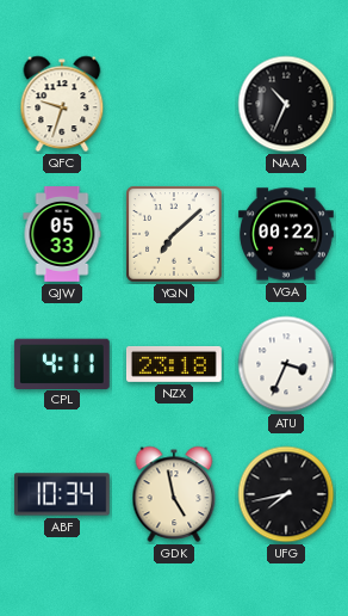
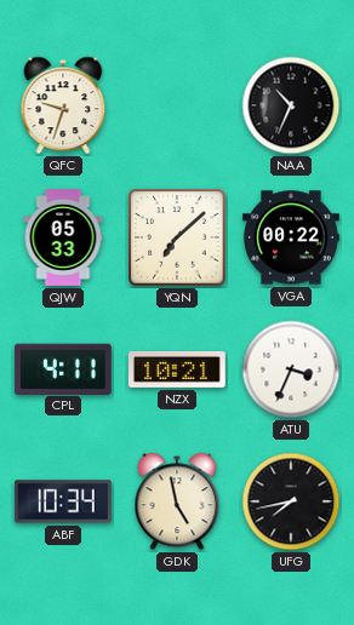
NZX: 23:18 -> 10:21 (177, 369)
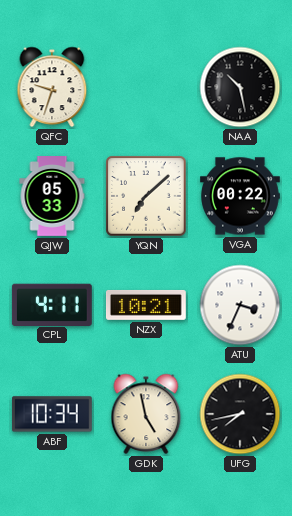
NAA: 10:34 -> 10:28 (240, 87)
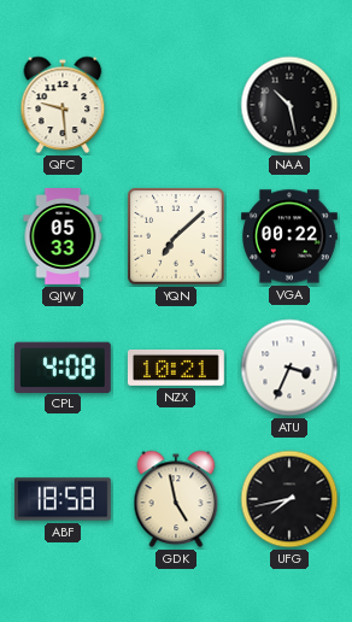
QFC: 9:33 -> 9:29 (63, 105)
CPL: 4:11 -> 4:08 (63, 366)
ABF: 10:34 -> 18:58 (64, 499)
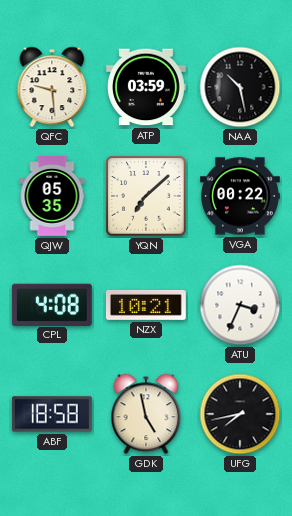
ATP: none -> 03:59 (146, 87)
QJW: 05:33 -> 05:35 (52, 197)
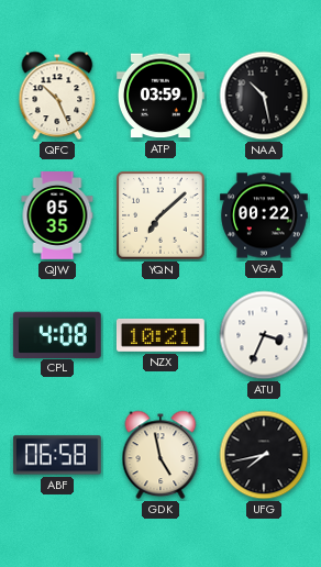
QFC: 9:29 -> 10:26 (57, 96)
ABF: 18:58 -> 06:58 (58, 455)
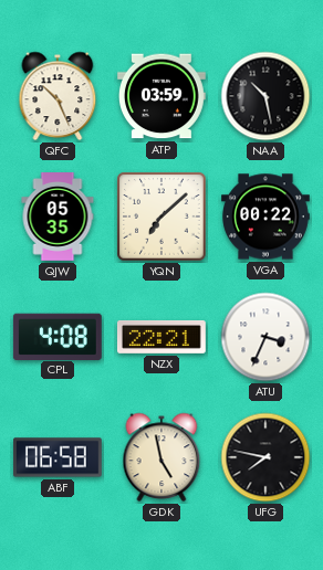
NZX: 10:21 -> 22:21 (161, 337)
UFG: 7:43 -> 7:47 (265, 457)
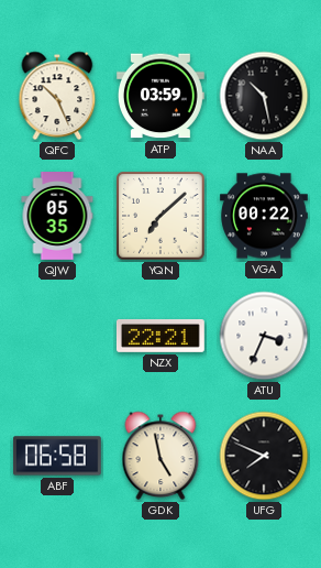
CPL: 4:08 -> none (58, 336)
UFG: 7:47 -> 7:49 (264, 456)
